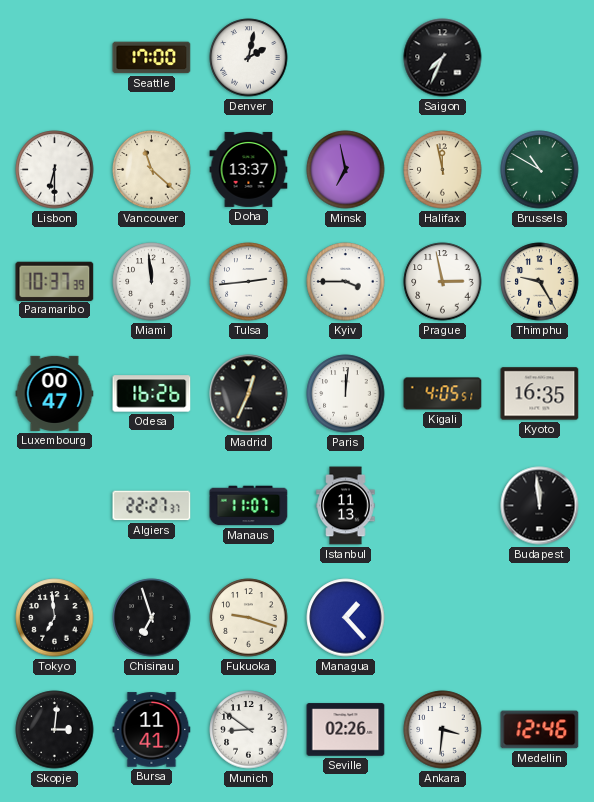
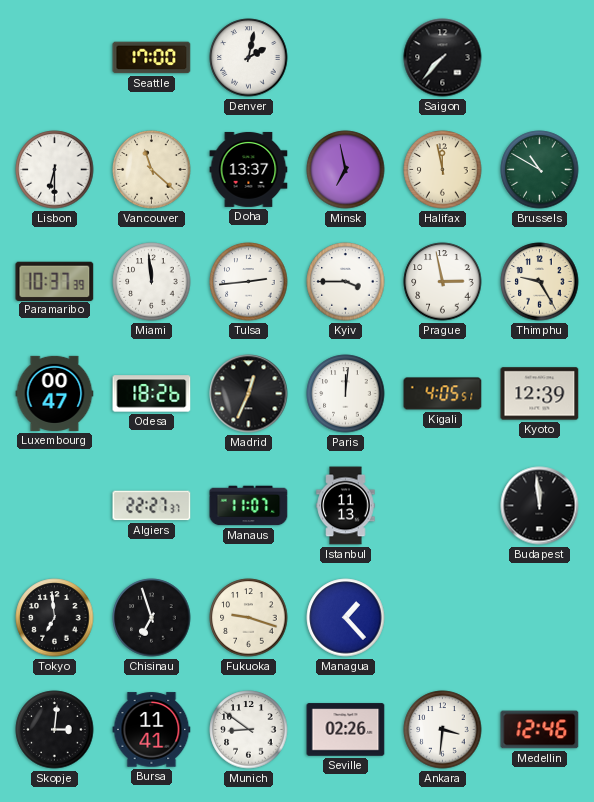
Saigon: 7:34 -> 7:37 (443, 58)
Odesa: 16:26 -> 18:26 (152, 394)
Kyoto: 16:35 -> 12:39 (540, 394)
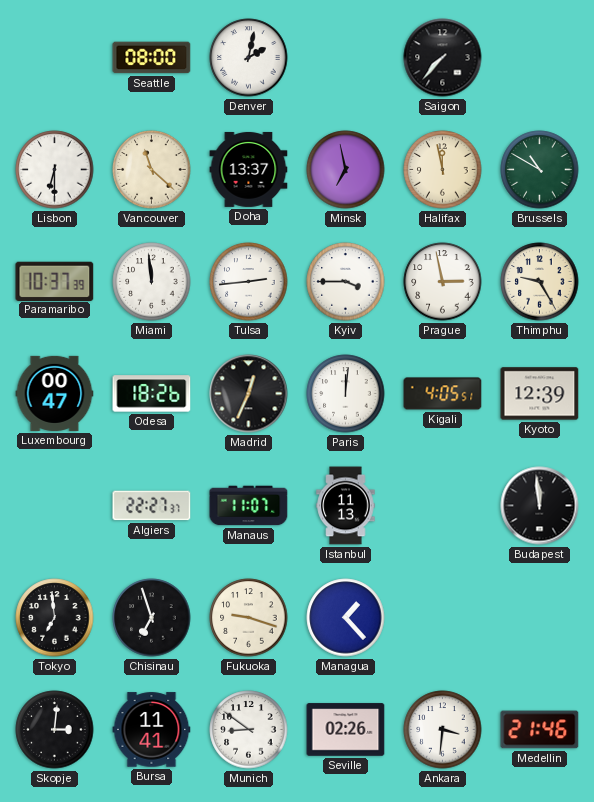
Seattle: 17:00 -> 08:00 (152, 58)
Medellin: 12:46 -> 21:46 (540, 730)
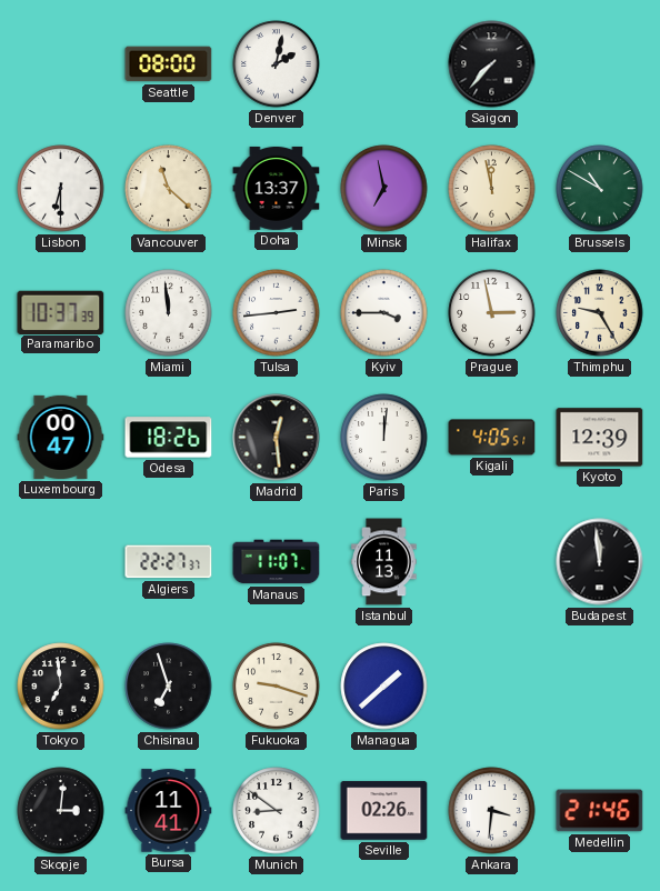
Madrid: 12:34 -> 12:29 (277, 438)
Managua: 1:23 -> 1:38 (384, 687)
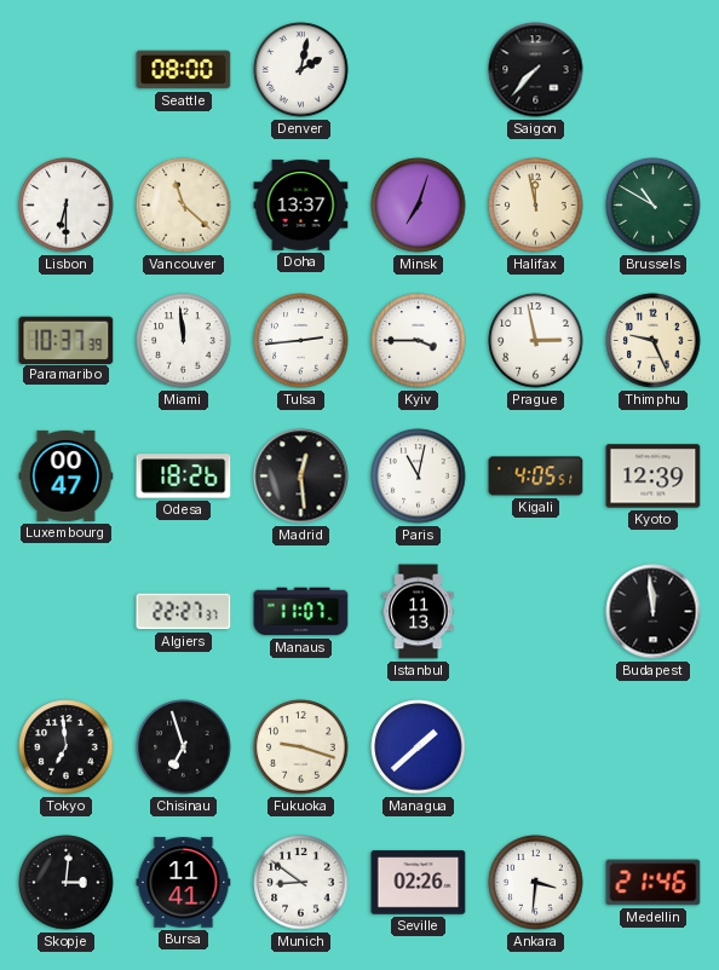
Minsk: 6:58 -> 7:03 (419, 206)
Thimphu: 9:25 -> 9:26 (654, 341)
Paris: 12:01 -> 11:02 (419, 477)
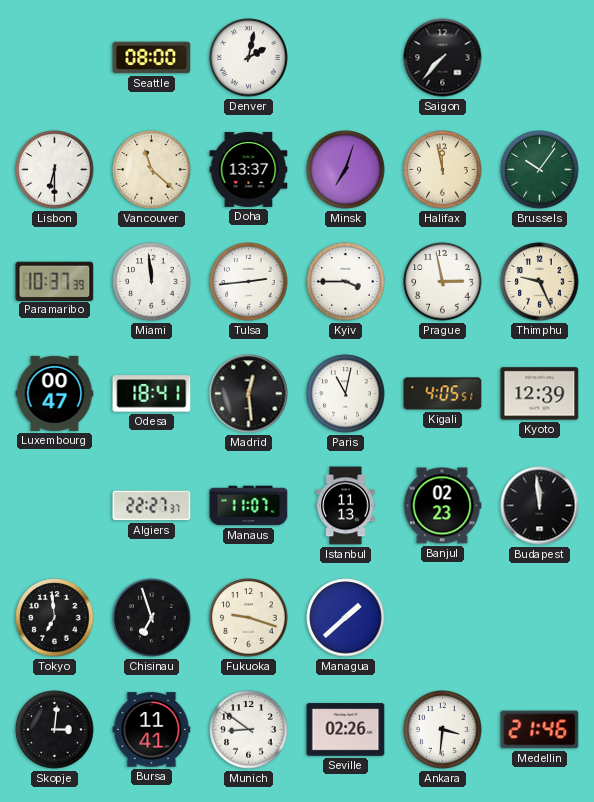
Brussels: 10:50 -> 10:06 (540, 170)
Odesa: 18:26 -> 18:41 (152, 394)
Banjul: none -> 02:23 (442, 506)
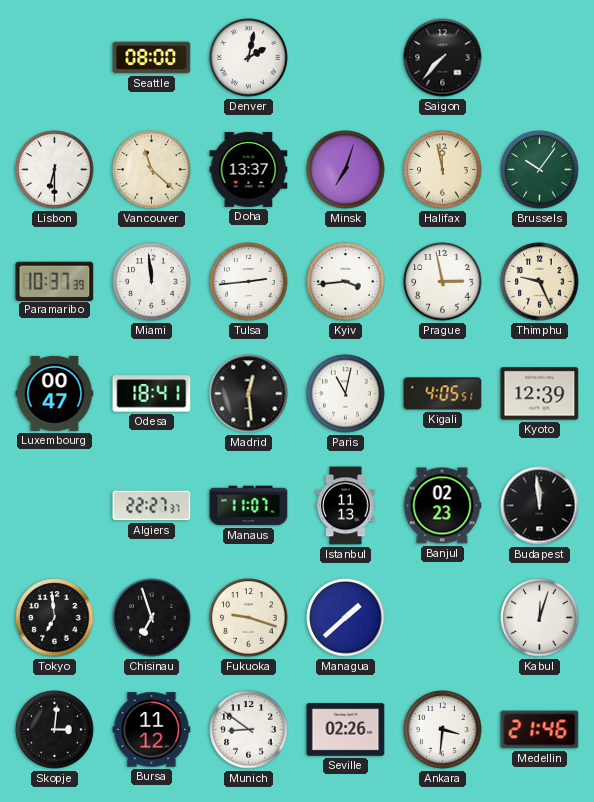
Kyiv: 3:45 -> 3:44 (346, 282)
Kabul: none -> 12:03 (540, 618)
Bursa: 11:41 -> 11:12 (152, 730)
